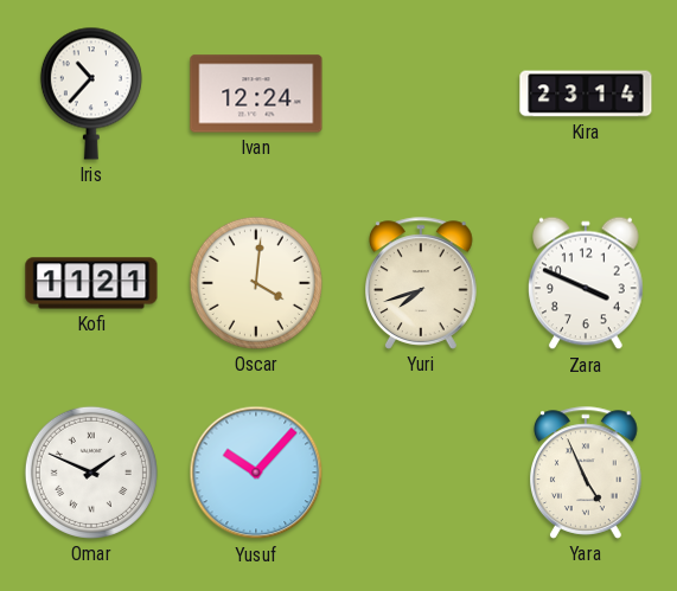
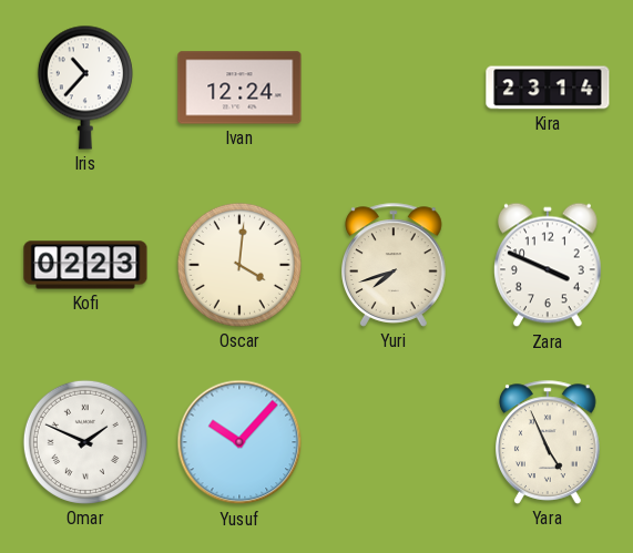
Kofi: 11:21 -> 02:23 (85, 265)
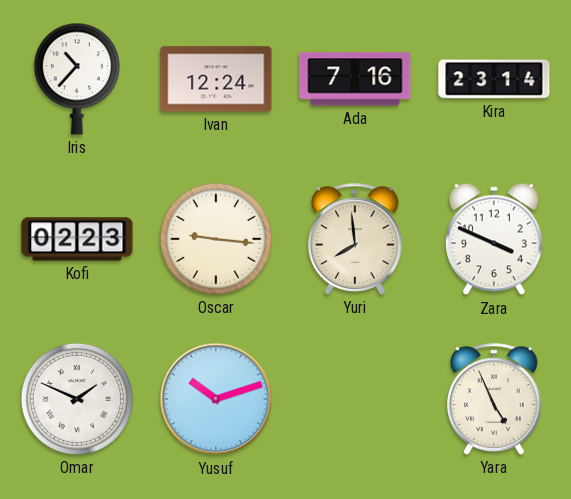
Ada: none -> 7:16 (355, 79)
Oscar: 4:01 -> 9:16 (216, 239)
Yuri: 7:42 -> 7:59 (356, 239)
Yusuf: 10:07 -> 10:12 (216, 399)
